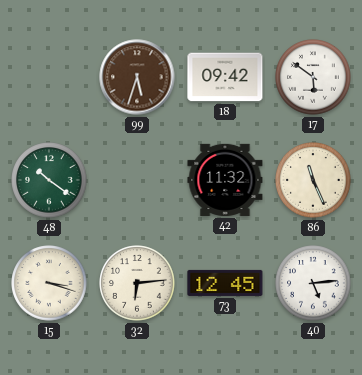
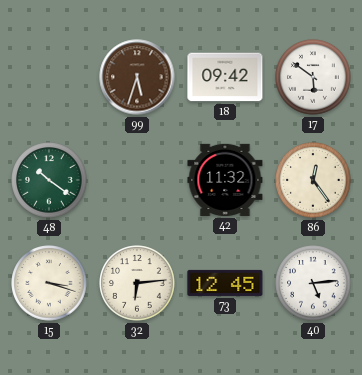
86: 11:26 -> 12:24 (313, 180)
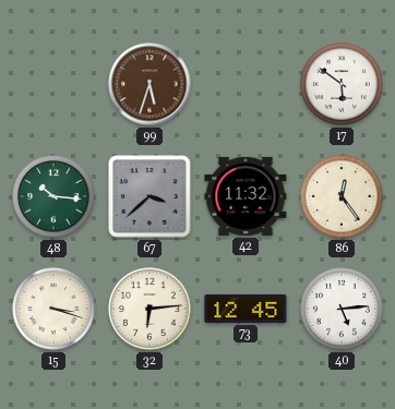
18: 09:42 -> none (225, 77)
48: 10:21 -> 10:16 (53, 196)
67: none -> 3:38 (149, 196)
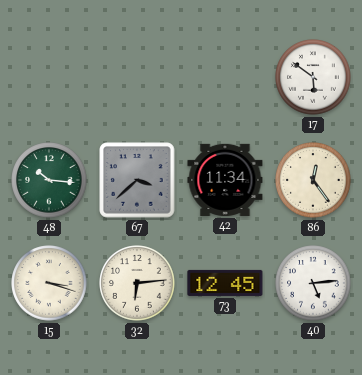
99: 5:33 -> none (149, 84)
42: 11:32 -> 11:34 (225, 180)
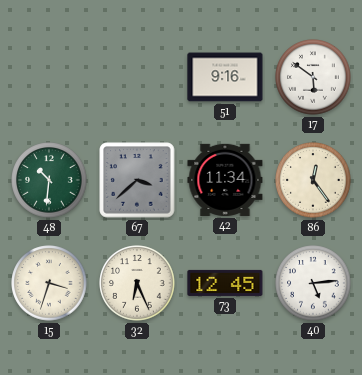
51: none -> 9:16 (225, 77)
48: 10:16 -> 10:31 (49, 180)
15: 3:18 -> 3:33 (49, 283)
32: 6:14 -> 6:26 (137, 283)
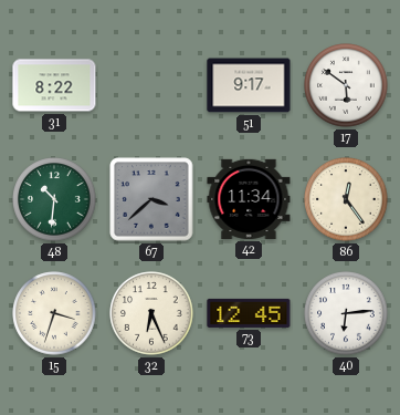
31: none -> 8:22 (54, 85)
51: 9:16 -> 9:17 (249, 85)
40: 5:14 -> 6:14 (346, 313)
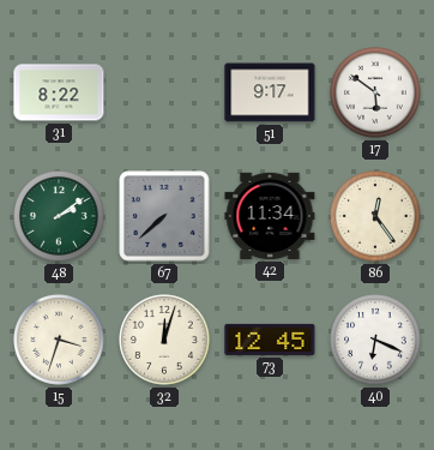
48: 10:31 -> 2:09 (59, 216)
67: 3:38 -> 7:38 (164, 216)
32: 6:26 -> 12:03 (164, 340)
40: 6:14 -> 6:19 (375, 340)
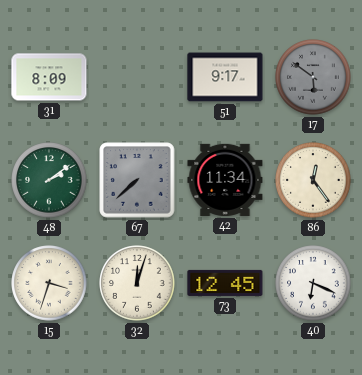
31: 8:22 -> 8:09 (49, 77)
17 dial: white -> grey (313, 77)
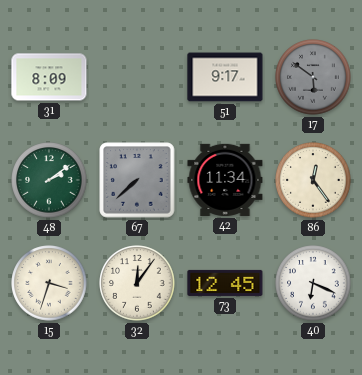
32: 12:03 -> 12:06 (137, 283)
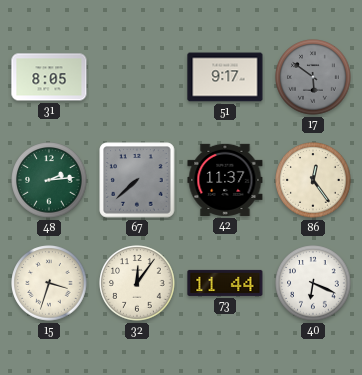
31: 8:09 -> 8:05 (49, 77)
48: 2:09 -> 2:14 (49, 180)
42: 11:34 -> 11:37 (225, 180)
73: 12:45 -> 11:44 (225, 283)
